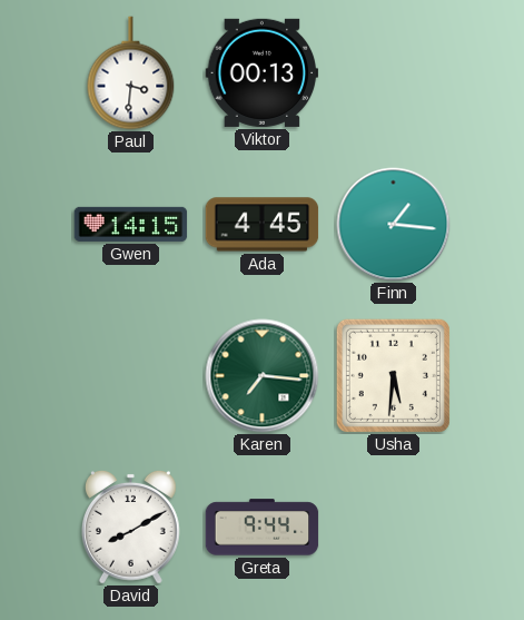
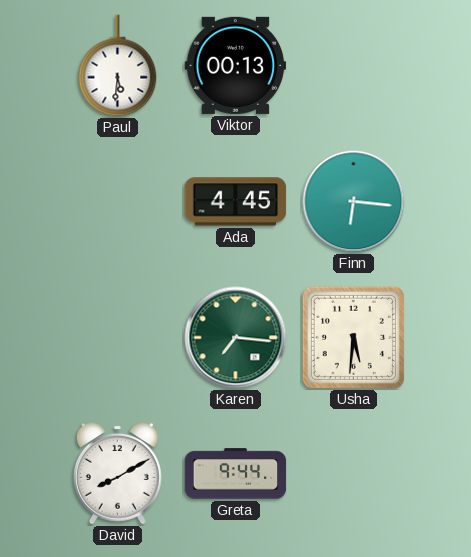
Paul: 3:31 -> 5:31 (118, 66)
Gwen: 14:15 -> none (131, 224)
Finn: 1:16 -> 6:16 (354, 202)
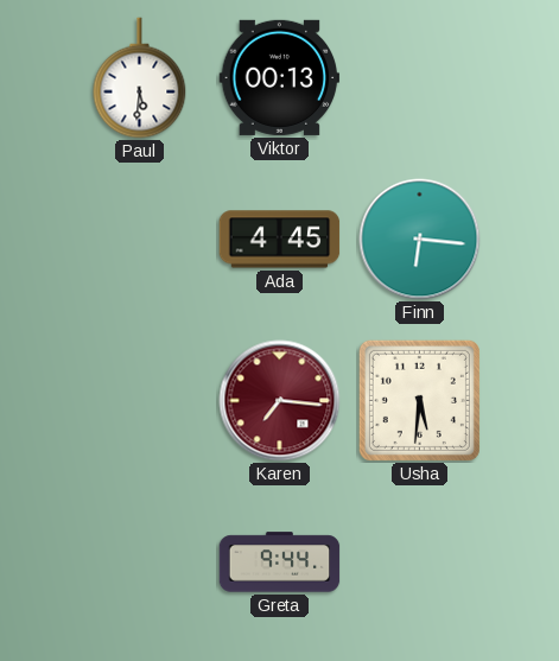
Karen dial: green -> burgundy (280, 401)
David: 8:10 -> none (117, 473)
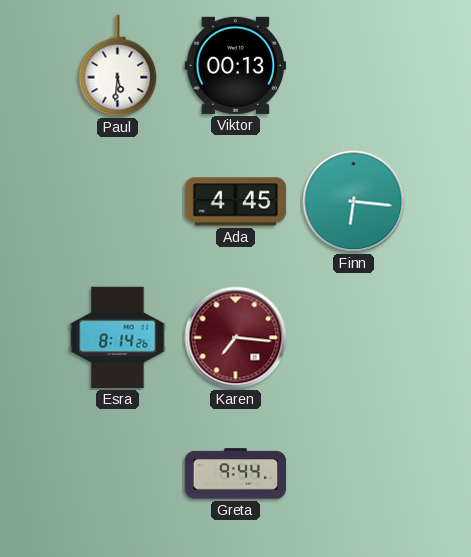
Esra: none -> 8:14 (118, 338)
Usha: 5:31 -> none (419, 400)
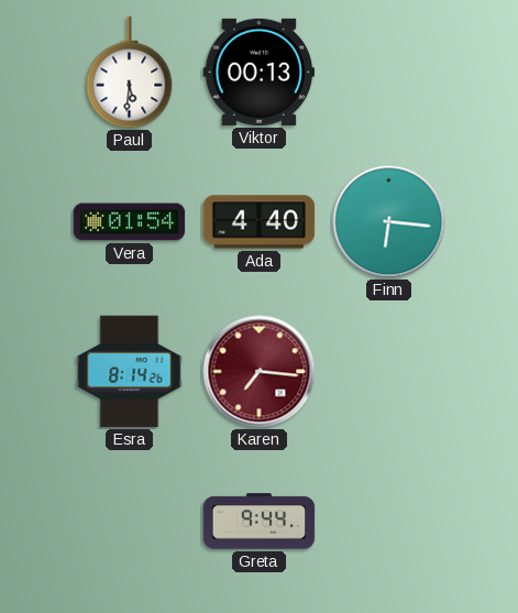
Vera: none -> 01:54 (130, 222)
Ada: 4:45 -> 4:40 (260, 222)
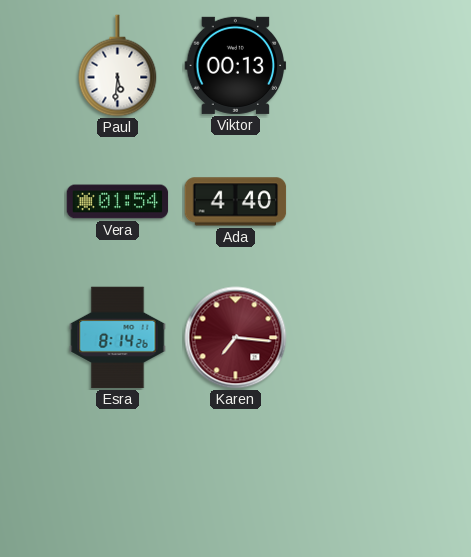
Finn: 6:16 -> none (389, 222)
Greta: 9:44 -> none (260, 522)
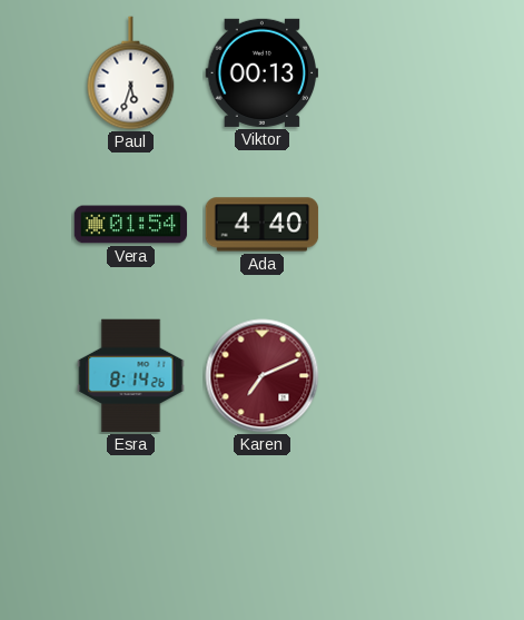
Paul: 5:31 -> 5:33 (131, 73)
Karen: 7:16 -> 7:11 (263, 376)
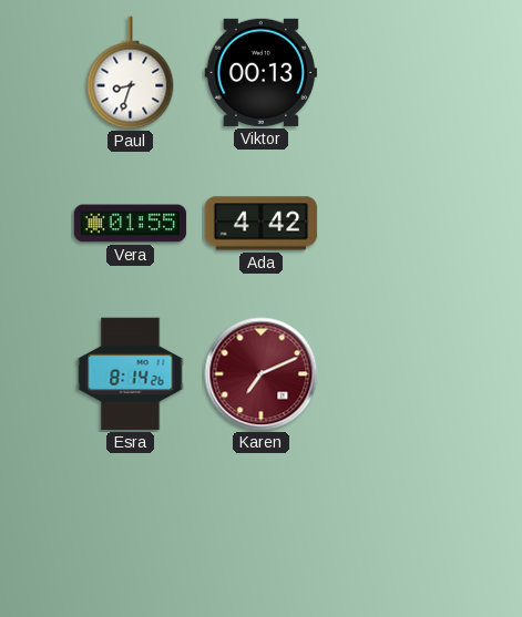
Paul: 5:33 -> 8:33 (131, 73)
Vera: 01:54 -> 01:55 (131, 224)
Ada: 4:40 -> 4:42 (262, 224)
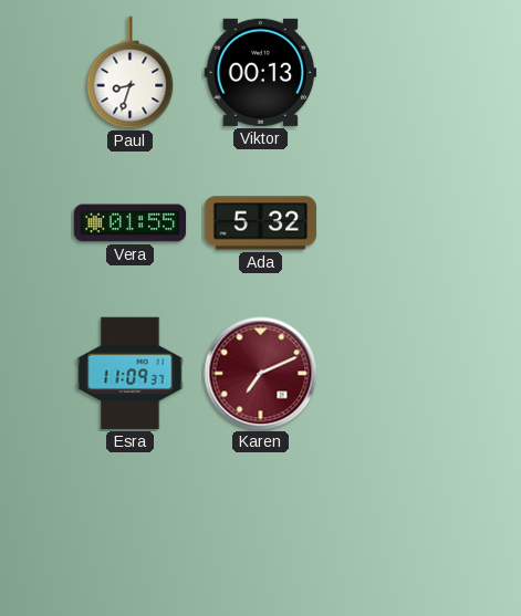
Ada: 4:42 -> 5:32 (261, 223)
Esra: 8:14 -> 11:09 (131, 374)
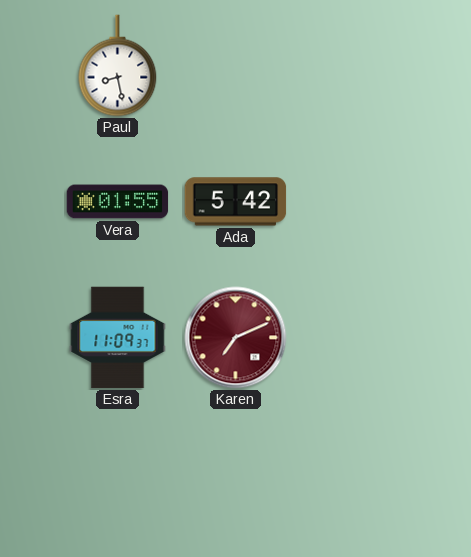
Paul: 8:33 -> 8:28 (118, 66)
Viktor: 00:13 -> none (261, 72)
Ada: 5:32 -> 5:42 (236, 202)
